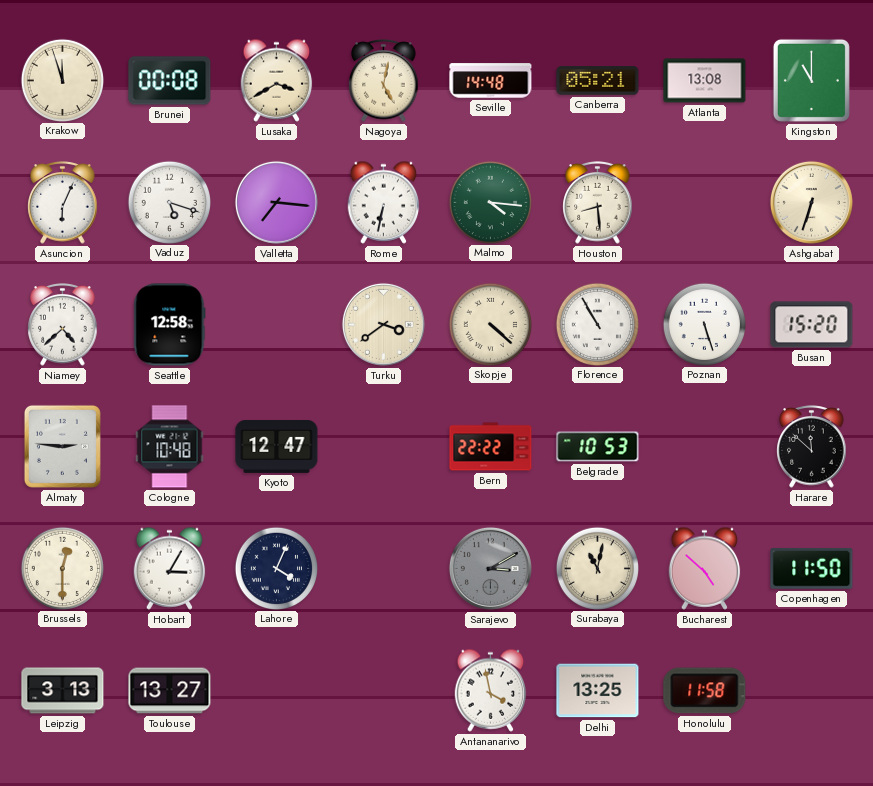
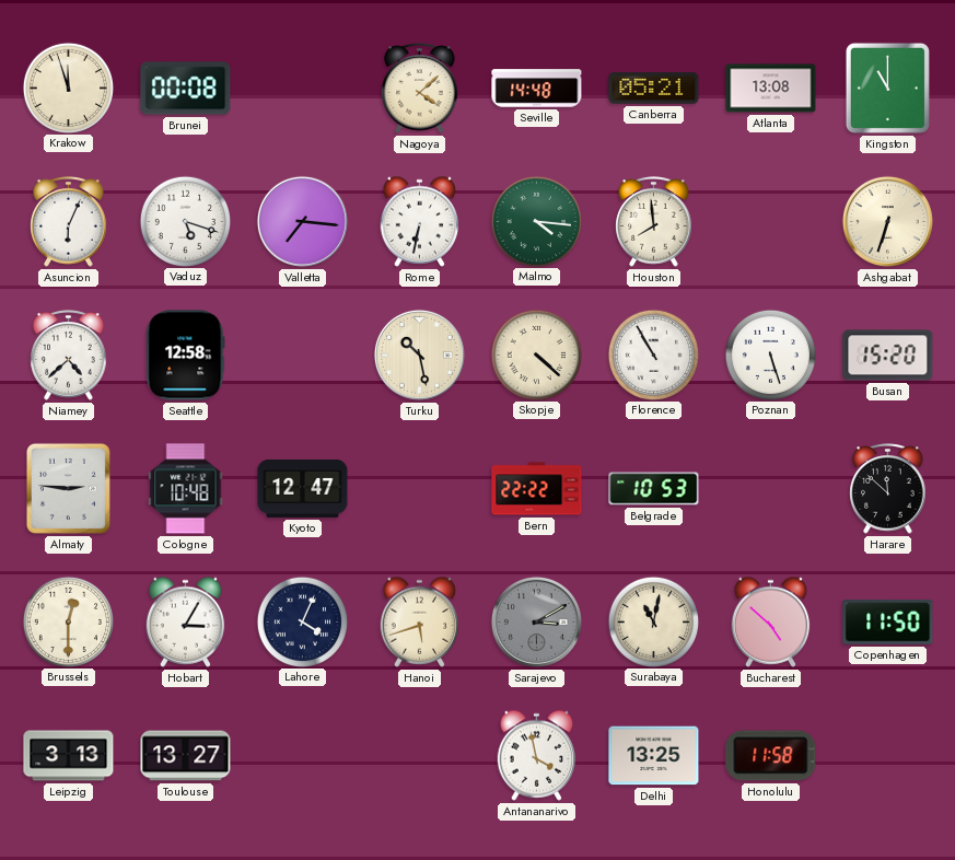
Lusaka: 3:40 -> none (277, 80)
Nagoya: 5:02 -> 4:08 (420, 89)
Houston: 8:29 -> 7:59 (654, 222)
Turku: 3:39 -> 10:28 (419, 355)
Hanoi: none -> 5:42 (420, 621)
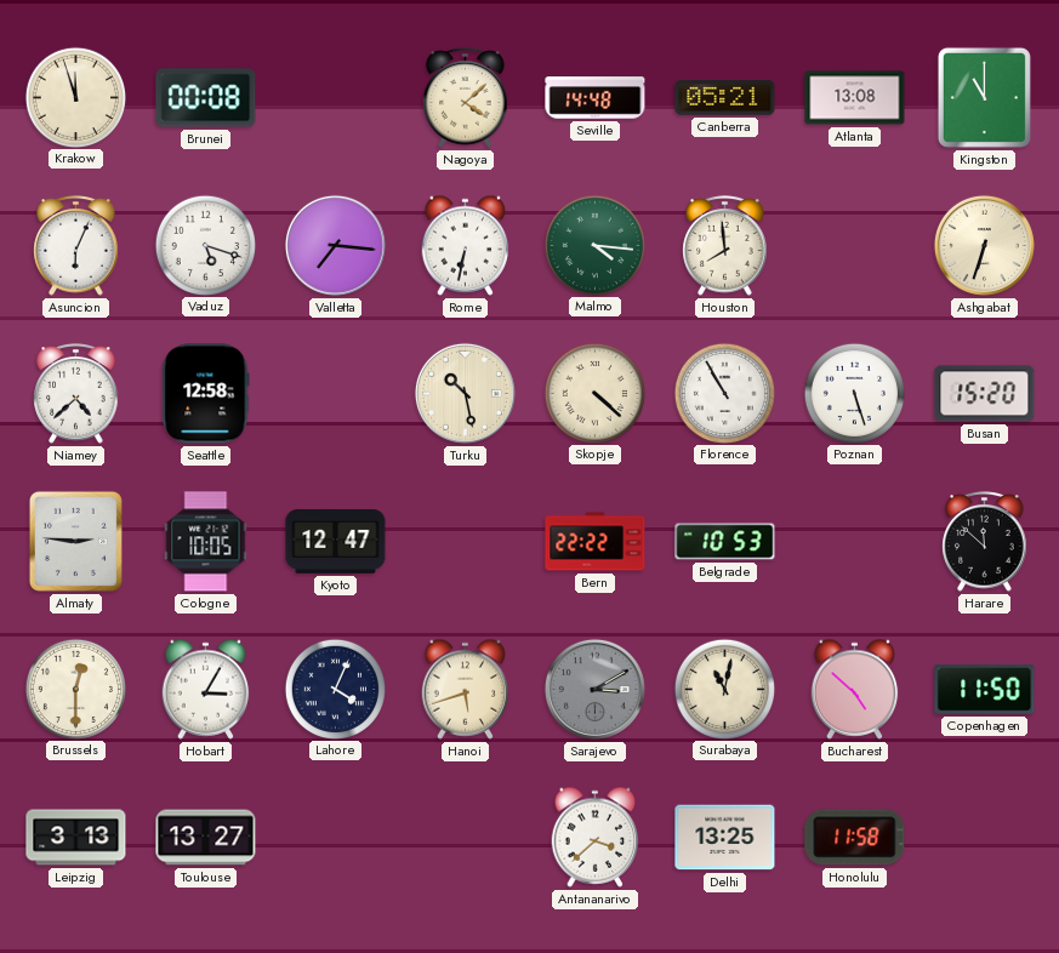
Cologne: 10:48 -> 10:05 (206, 542)
Antananarivo: 3:58 -> 3:38 (596, 837)
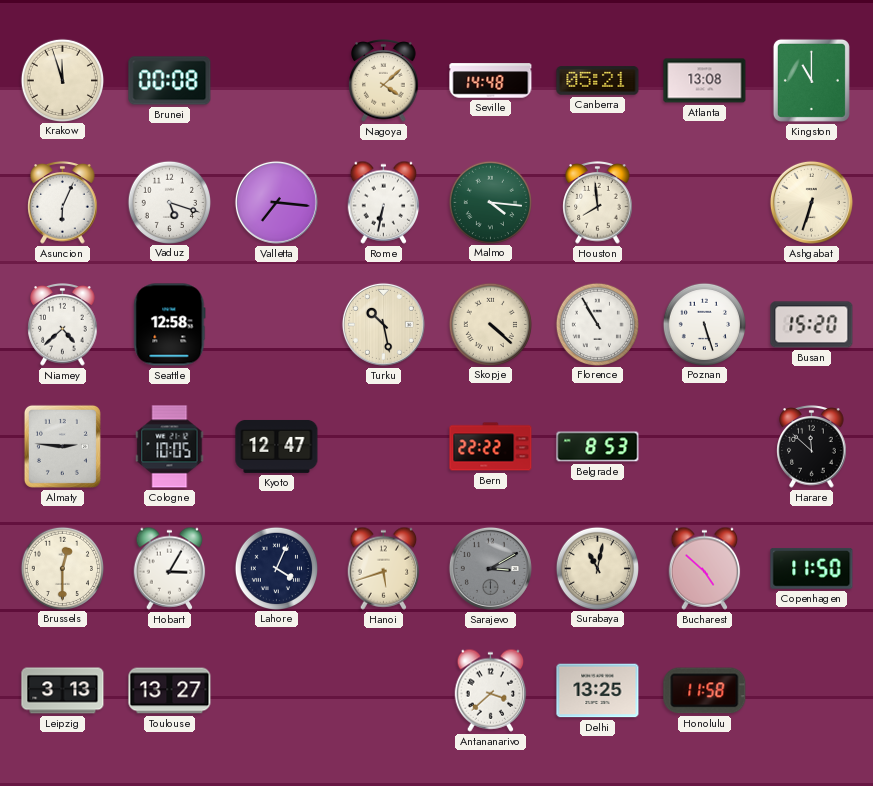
Belgrade: 10:53 -> 8:53 (598, 447)
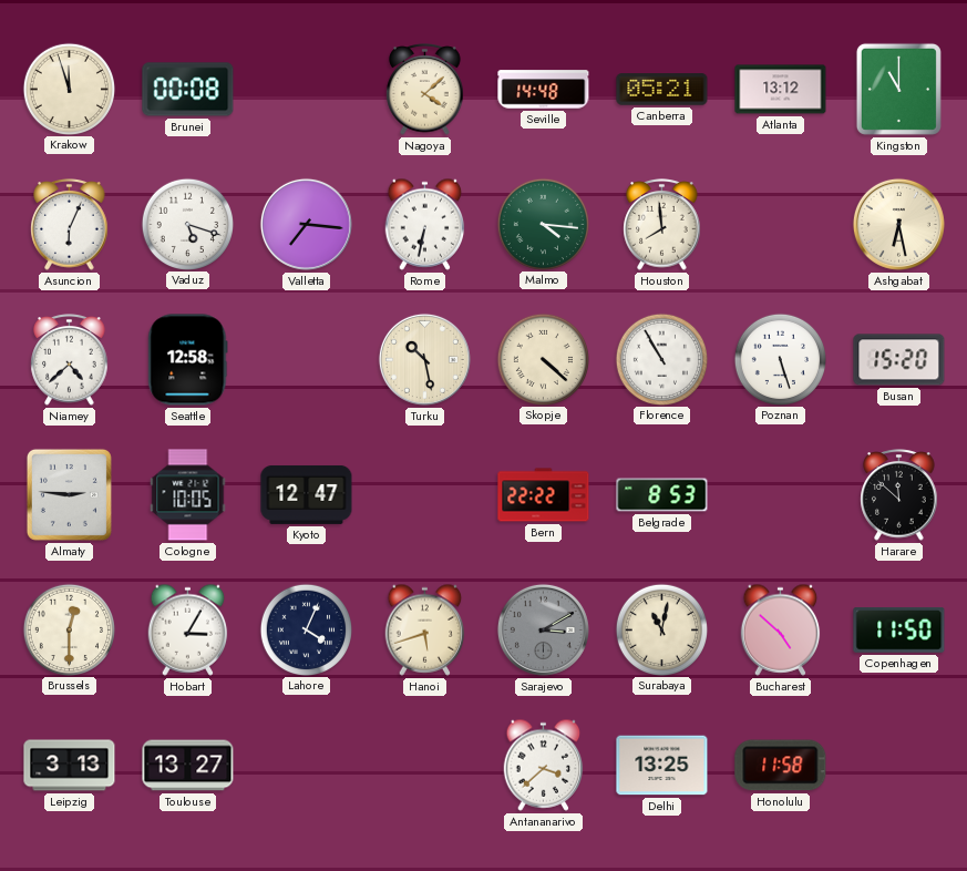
Atlanta: 13:08 -> 13:12 (781, 90)
Ashgabat: 6:33 -> 6:28 (898, 224)
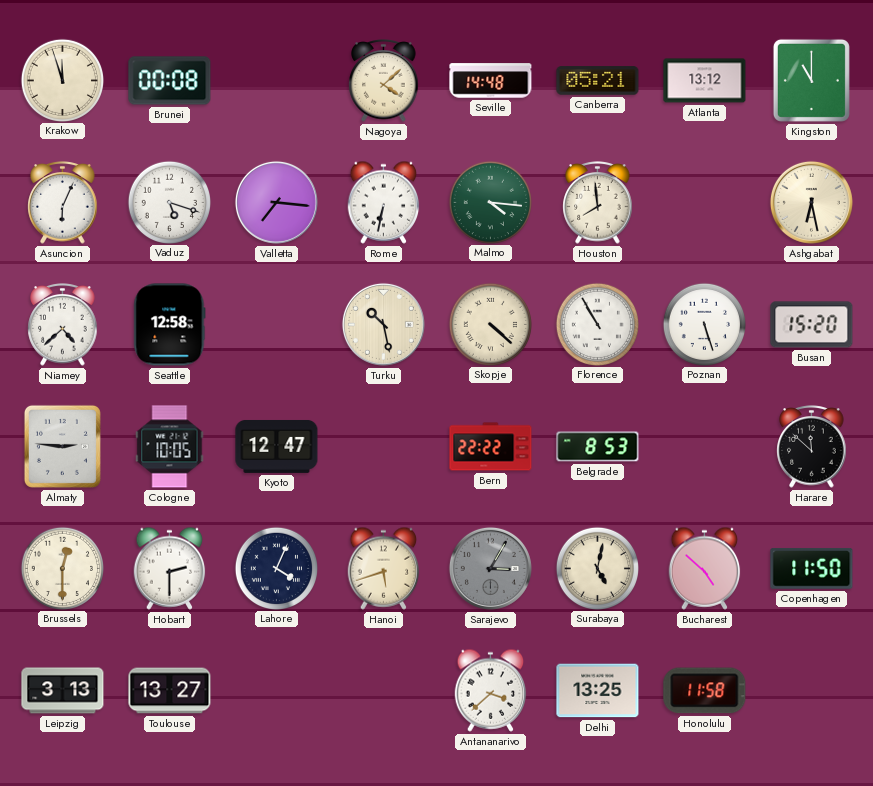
Hobart: 3:05 -> 2:30 (170, 568)
Sarajevo: 3:10 -> 3:05 (490, 568)
Surabaya: 11:02 -> 5:02 (597, 568)
